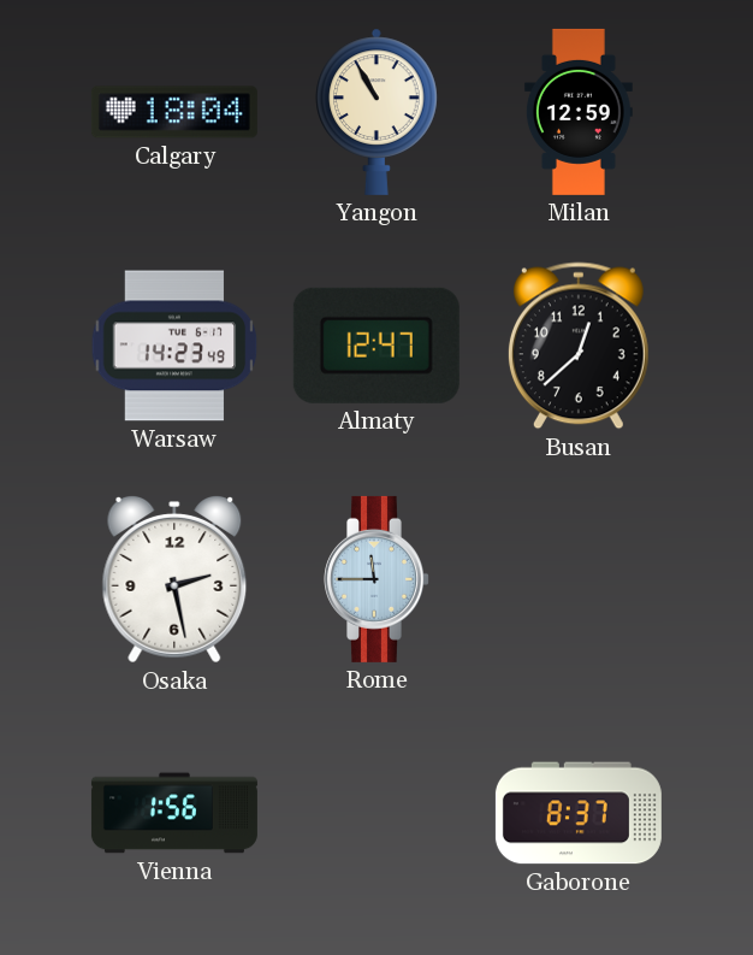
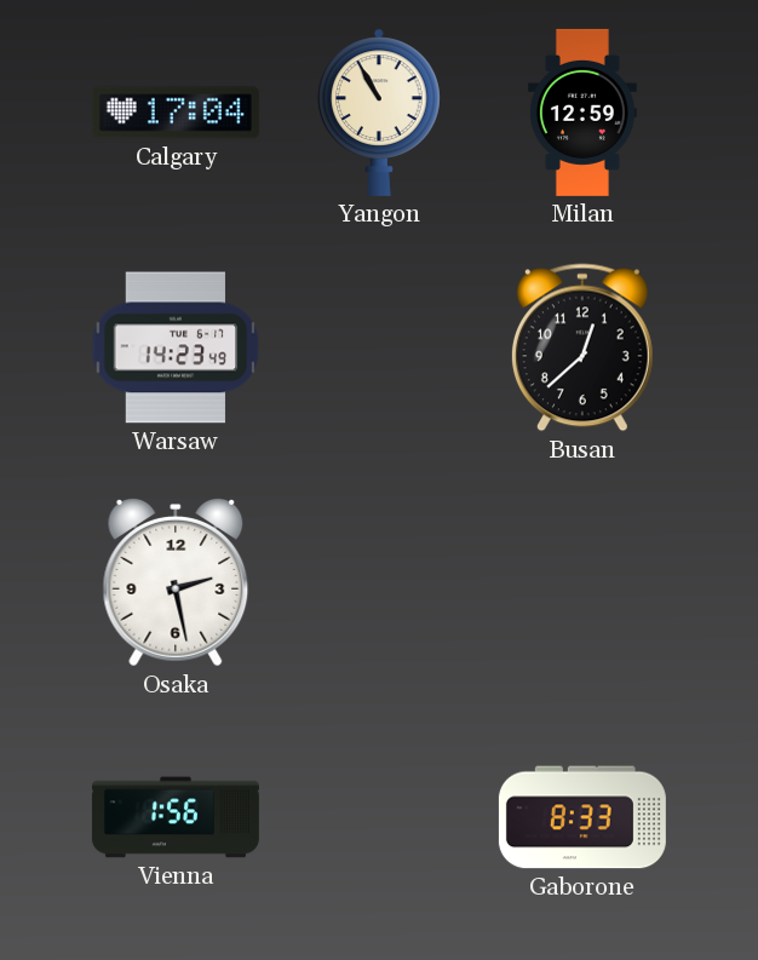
Calgary: 18:04 -> 17:04 (176, 113)
Almaty: 12:47 -> none (376, 346)
Rome: 11:45 -> none (378, 579)
Gaborone: 8:37 -> 8:33 (582, 817)
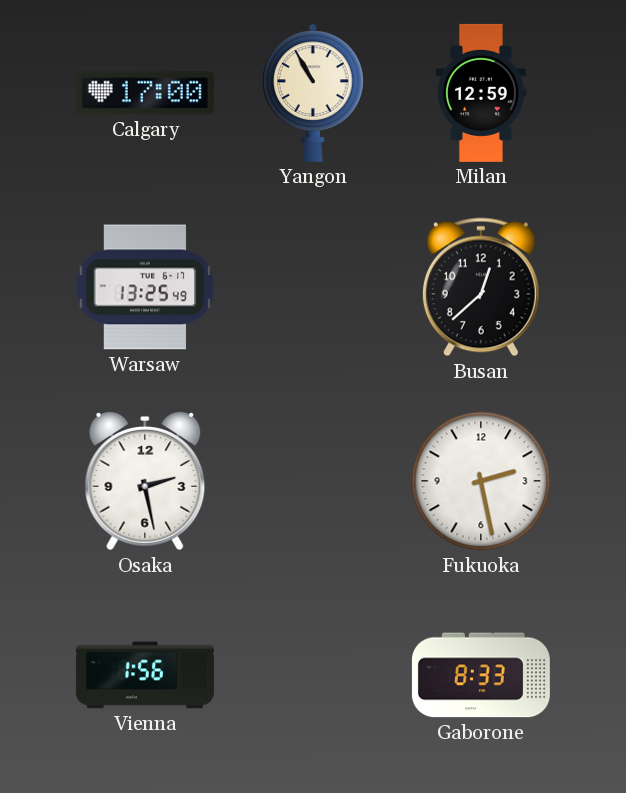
Calgary: 17:04 -> 17:00 (145, 93)
Warsaw: 14:23 -> 13:25 (145, 287)
Fukuoka: none -> 2:28 (481, 481)
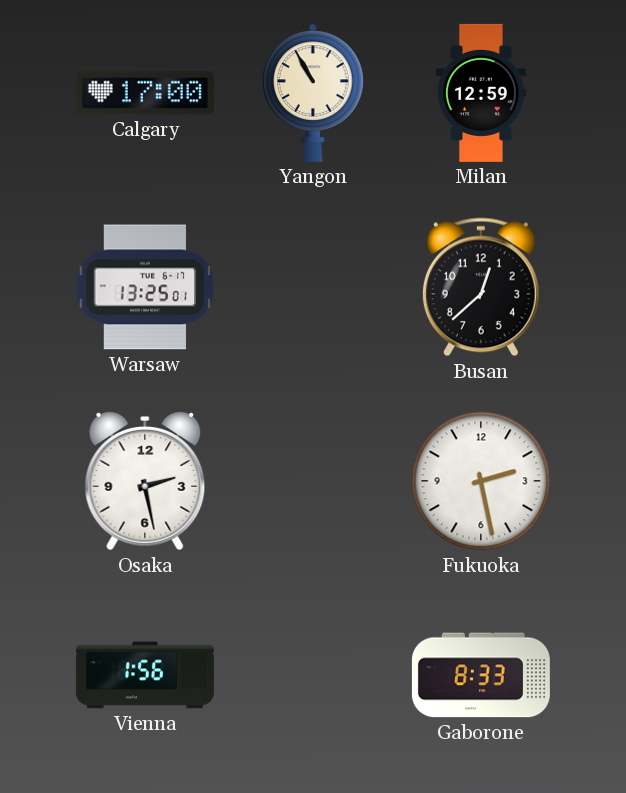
Warsaw: 13:25:49 -> 13:25:01 (145, 287)
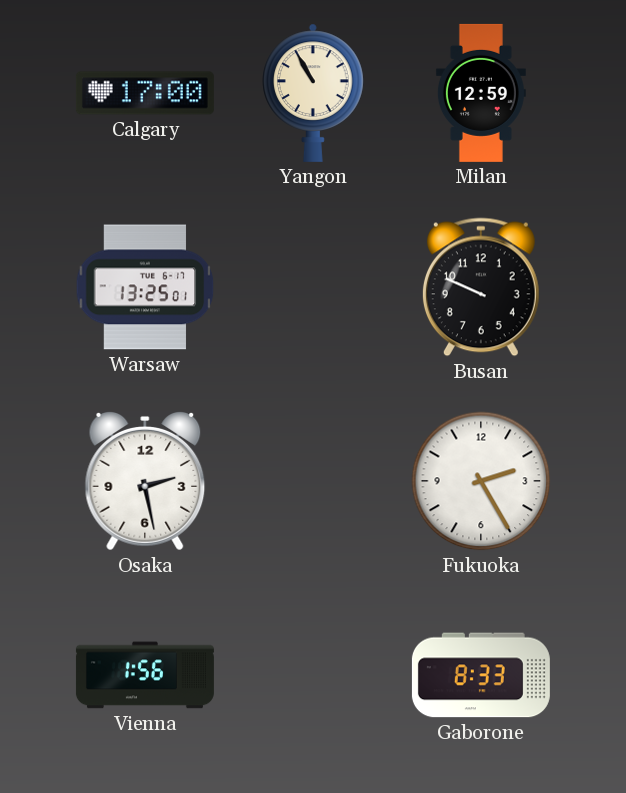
Busan: 12:38 -> 9:49 (481, 287)
Fukuoka: 2:28 -> 2:25 (481, 481)
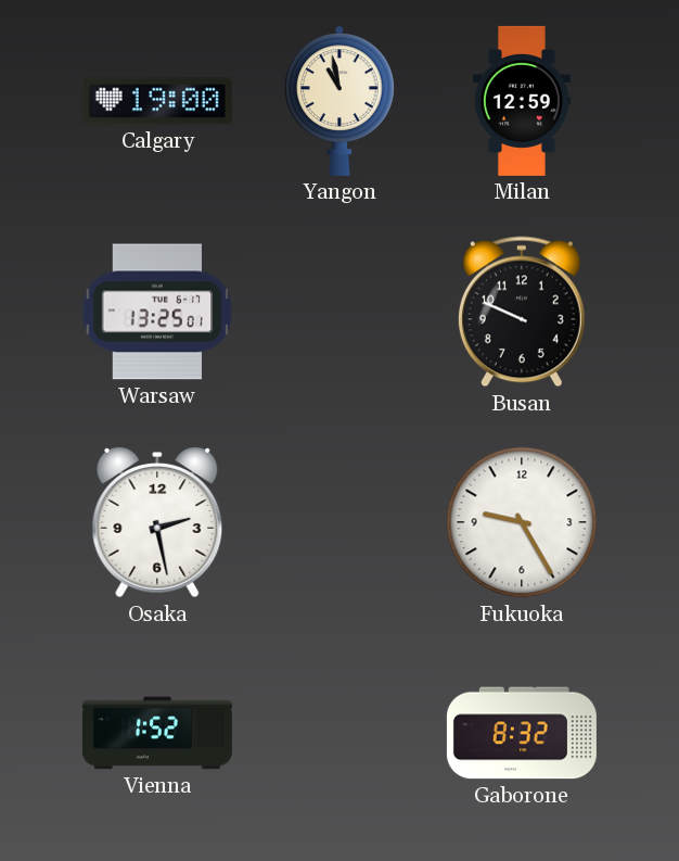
Calgary: 17:00 -> 19:00 (157, 101)
Yangon: 10:55 -> 10:58 (339, 101)
Fukuoka: 2:25 -> 9:25 (522, 522)
Vienna: 1:56 -> 1:52 (157, 733)
Gaborone: 8:33 -> 8:32 (522, 733)
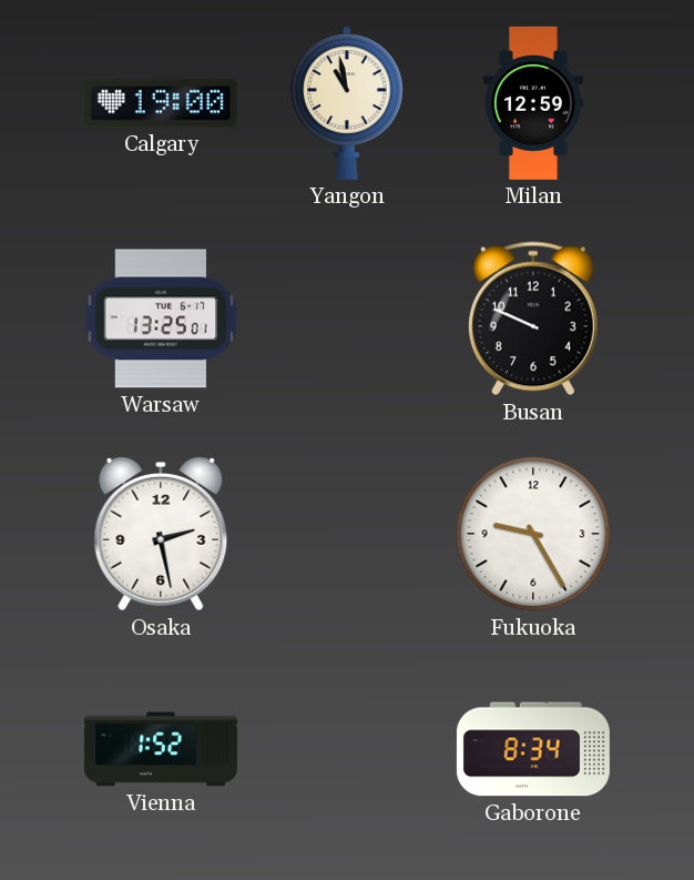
Gaborone: 8:32 -> 8:34 (533, 749)
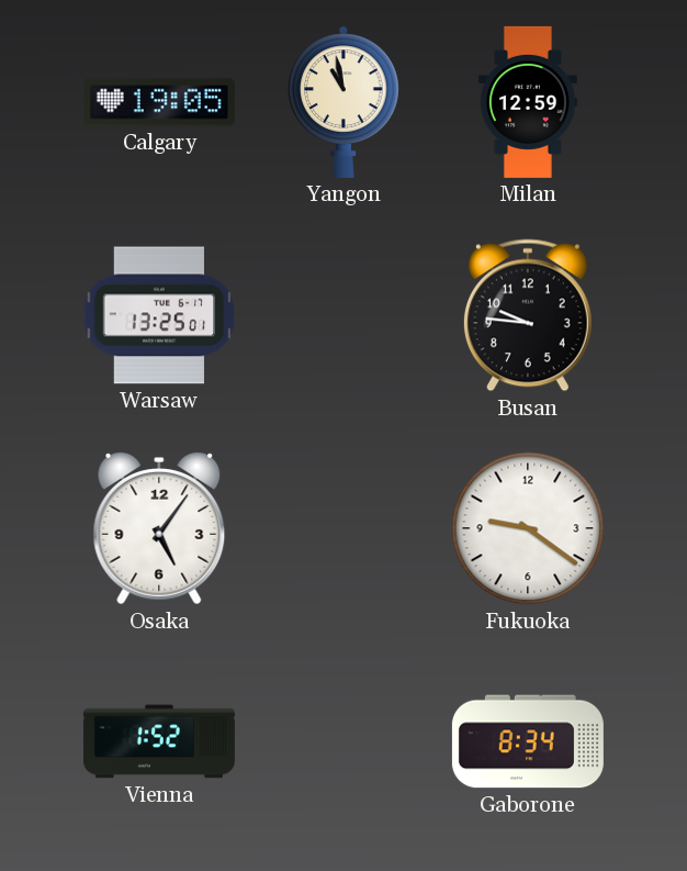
Calgary: 19:00 -> 19:05 (159, 102)
Busan: 9:49 -> 9:46 (528, 315)
Osaka: 2:28 -> 5:06 (159, 529)
Fukuoka: 9:25 -> 9:21 (528, 528)
